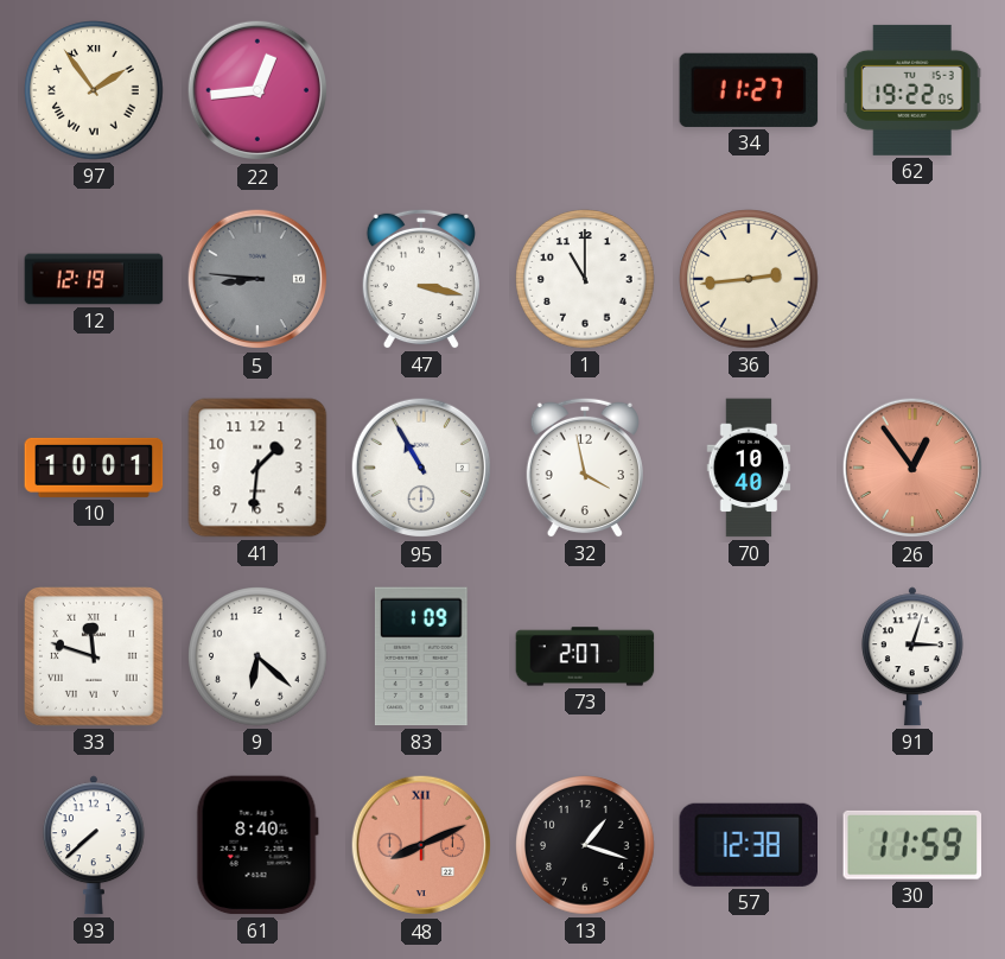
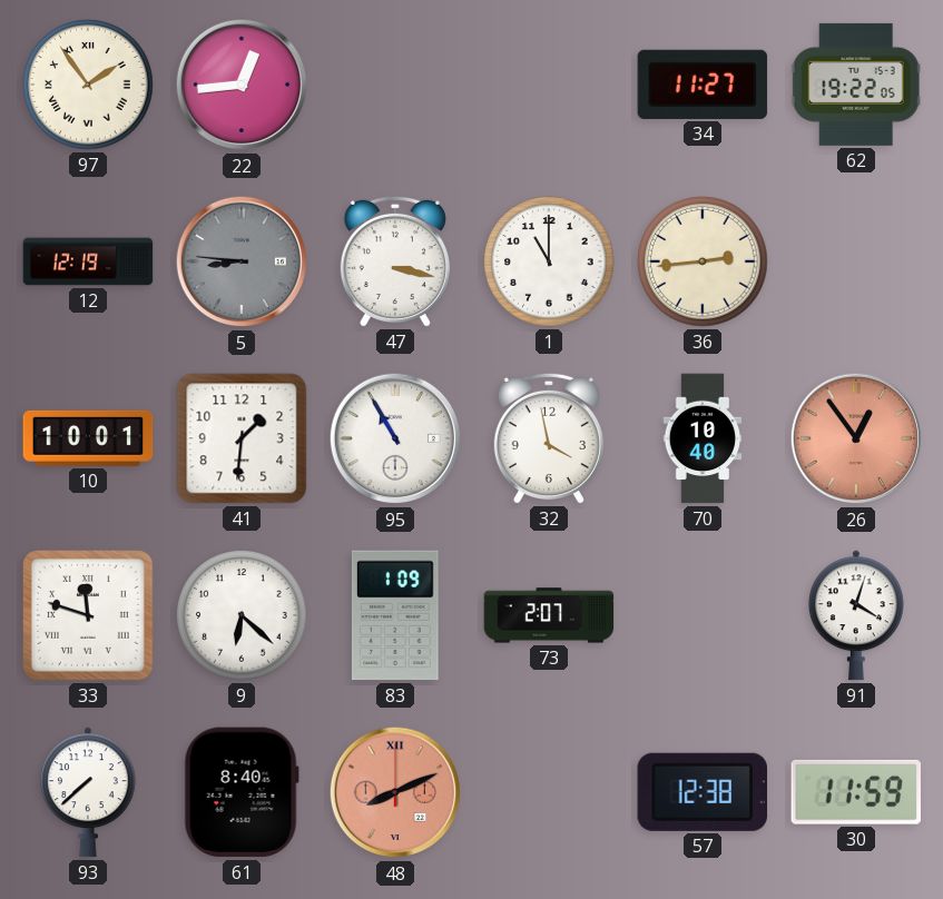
91: 3:03 -> 4:03 (856, 615)
13: 1:18 -> none (585, 845)
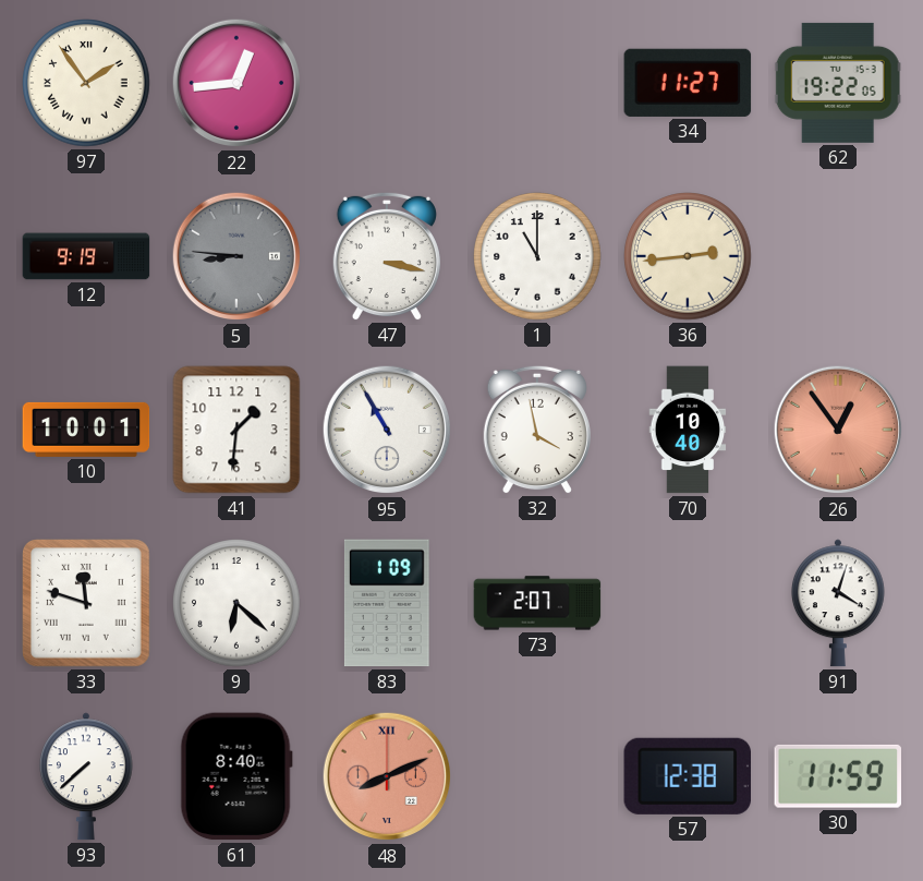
12: 12:19 -> 9:19 (86, 256)
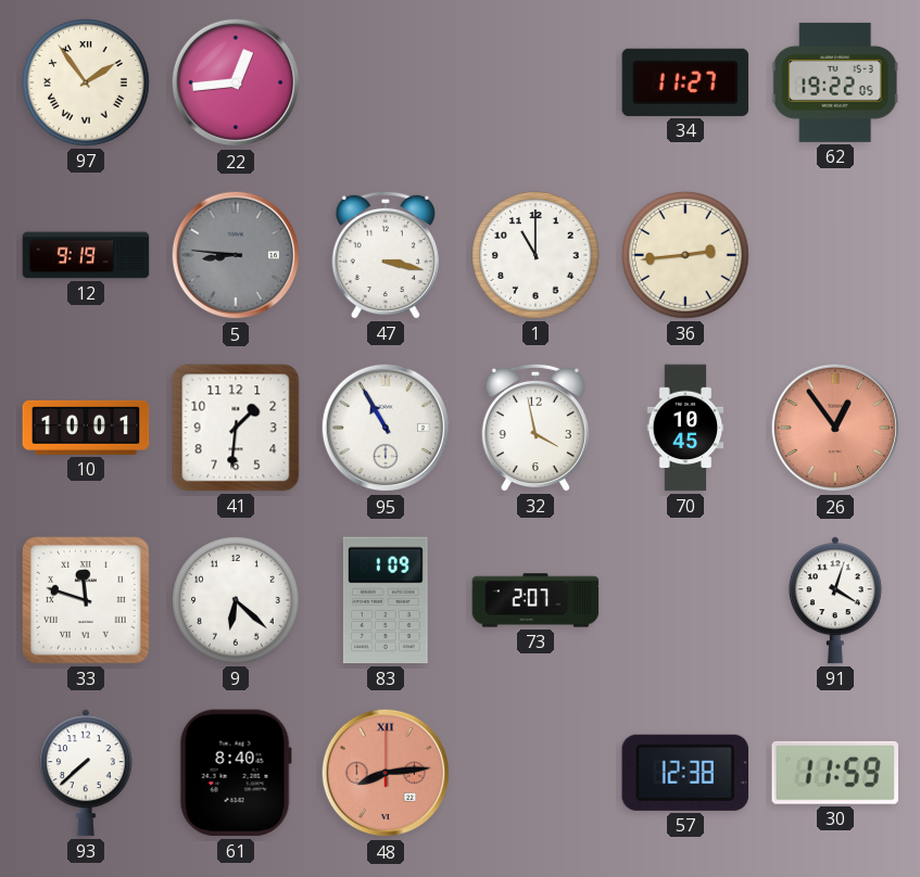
70: 10:40 -> 10:45 (685, 428)
48: 8:11 -> 8:14 (386, 773)
